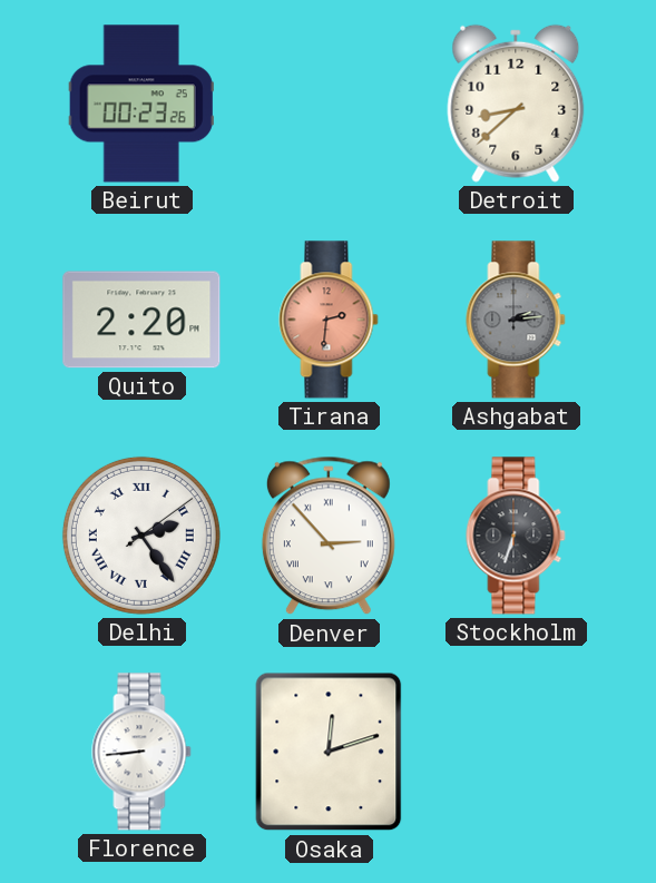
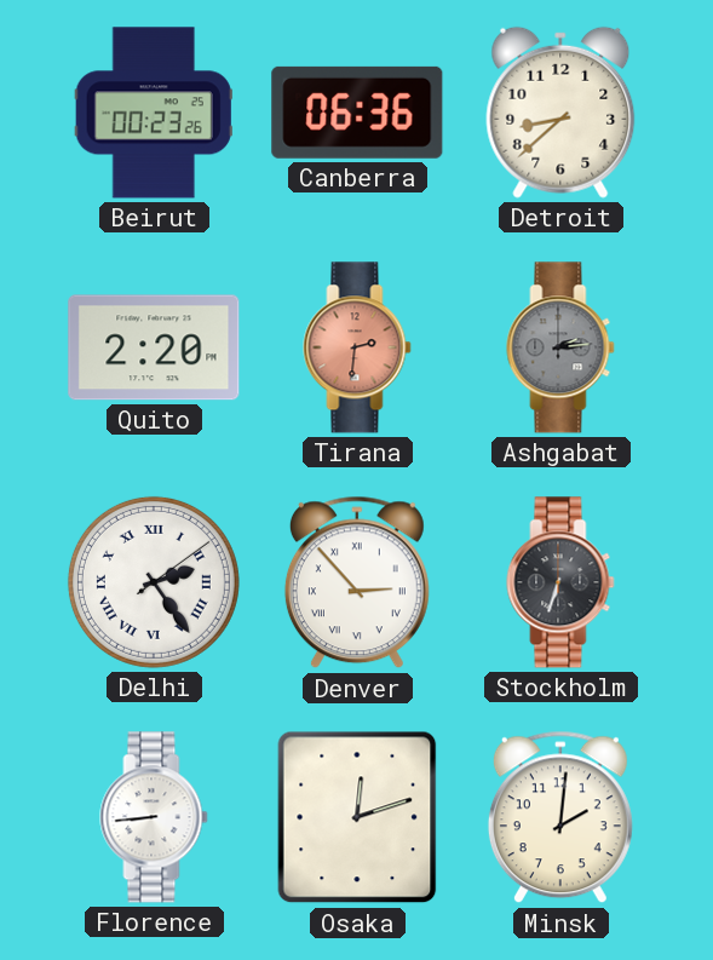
Canberra: none -> 06:36 (357, 113)
Minsk: none -> 2:01 (560, 817)
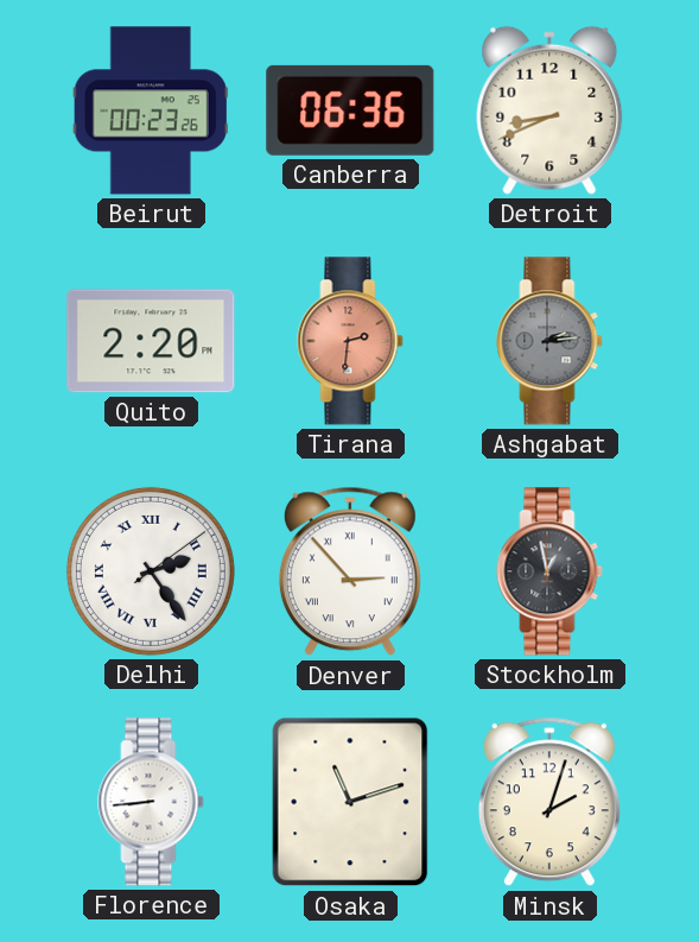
Detroit: 8:38 -> 8:41 (549, 110)
Stockholm: 6:33 -> 12:58 (549, 571)
Osaka: 12:12 -> 11:12 (350, 802)
Minsk: 2:01 -> 2:03 (549, 802)
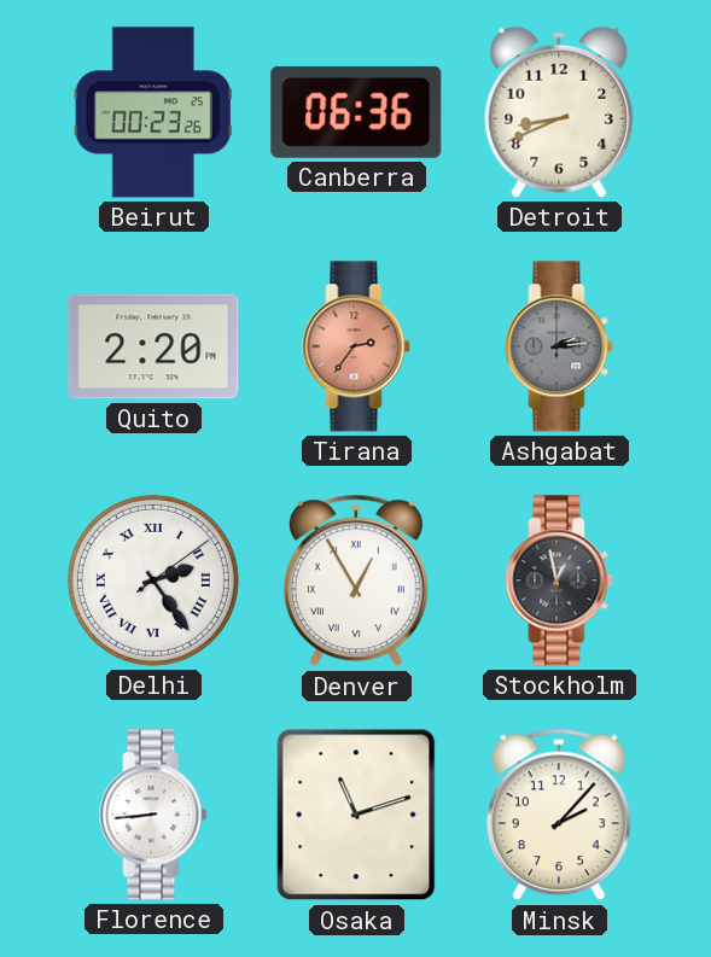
Tirana: 2:31 -> 2:36 (356, 346)
Denver: 2:53 -> 12:55 (356, 580)
Minsk: 2:03 -> 2:07 (559, 815)
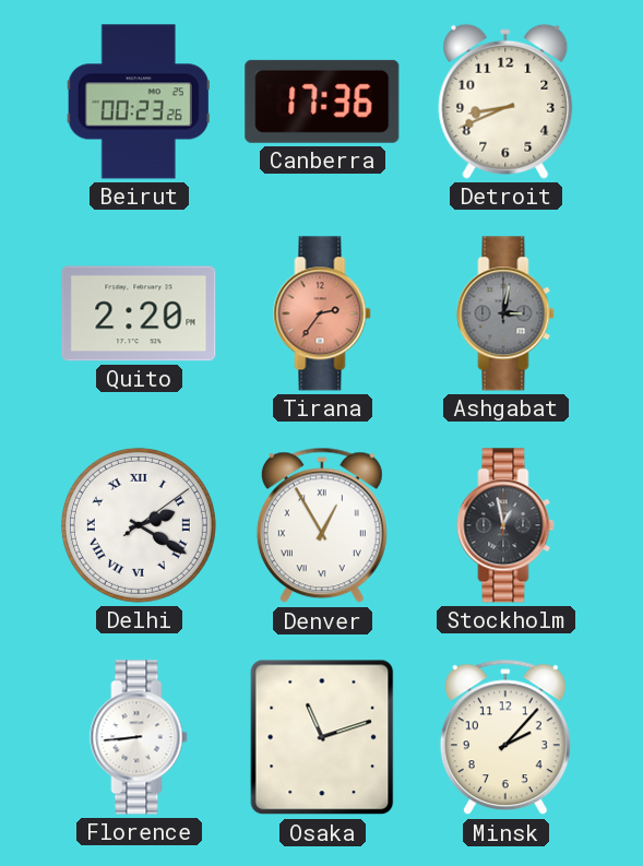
Canberra: 06:36 -> 17:36 (322, 102)
Ashgabat: 2:14 -> 3:02 (505, 313)
Delhi: 2:24 -> 2:20 (139, 525)
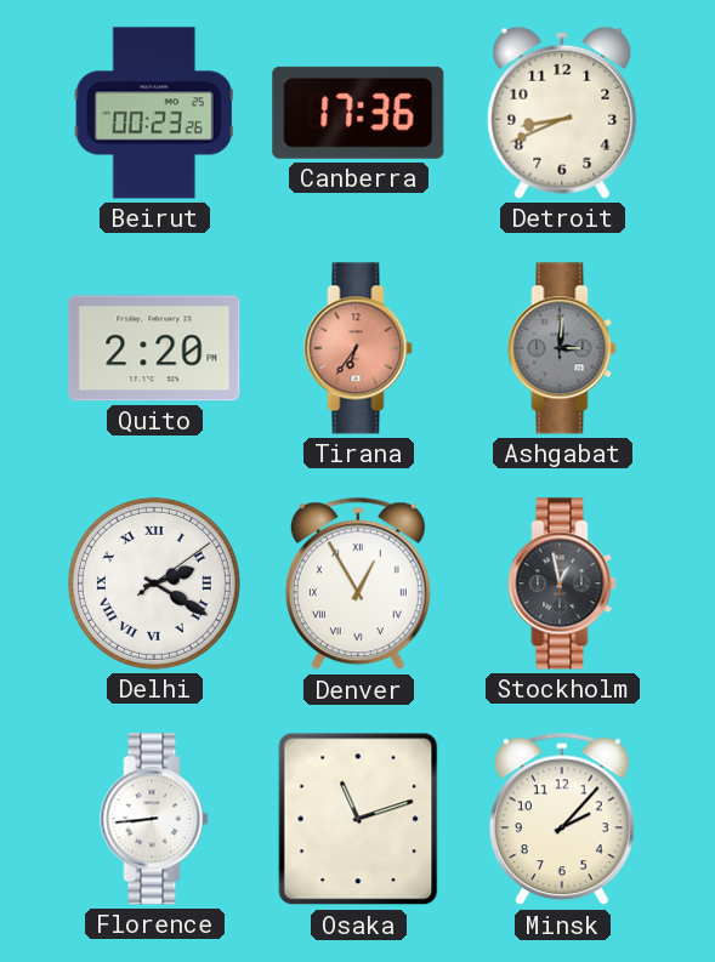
Tirana: 2:36 -> 6:36 (358, 348)
Ashgabat: 3:02 -> 3:01 (562, 348)
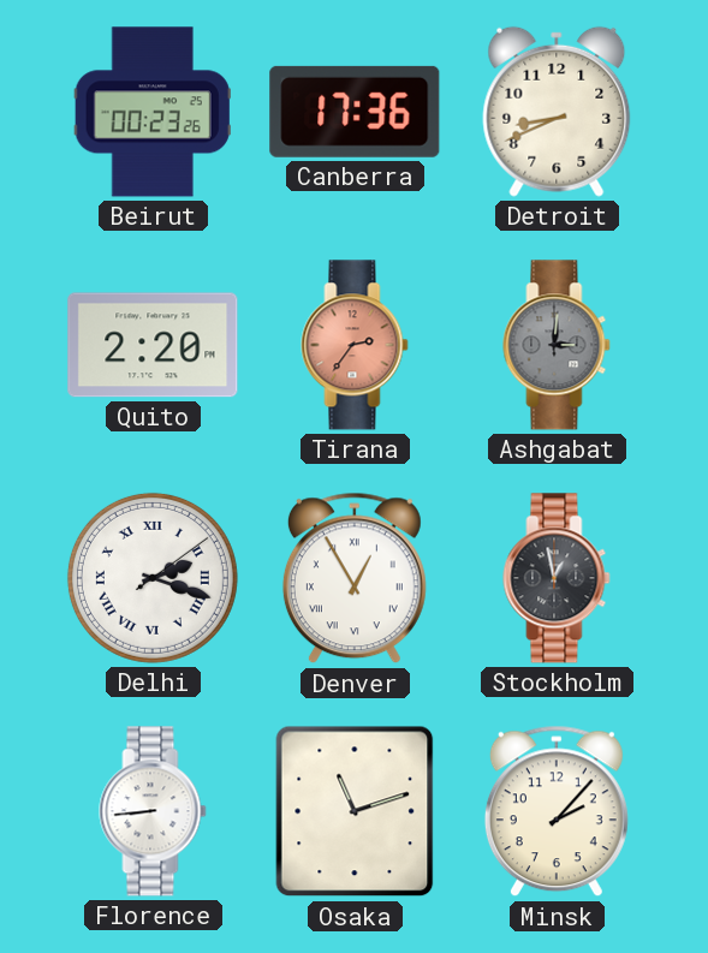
Tirana: 6:36 -> 2:36 (355, 345)
Delhi: 2:20 -> 2:18 (153, 578)
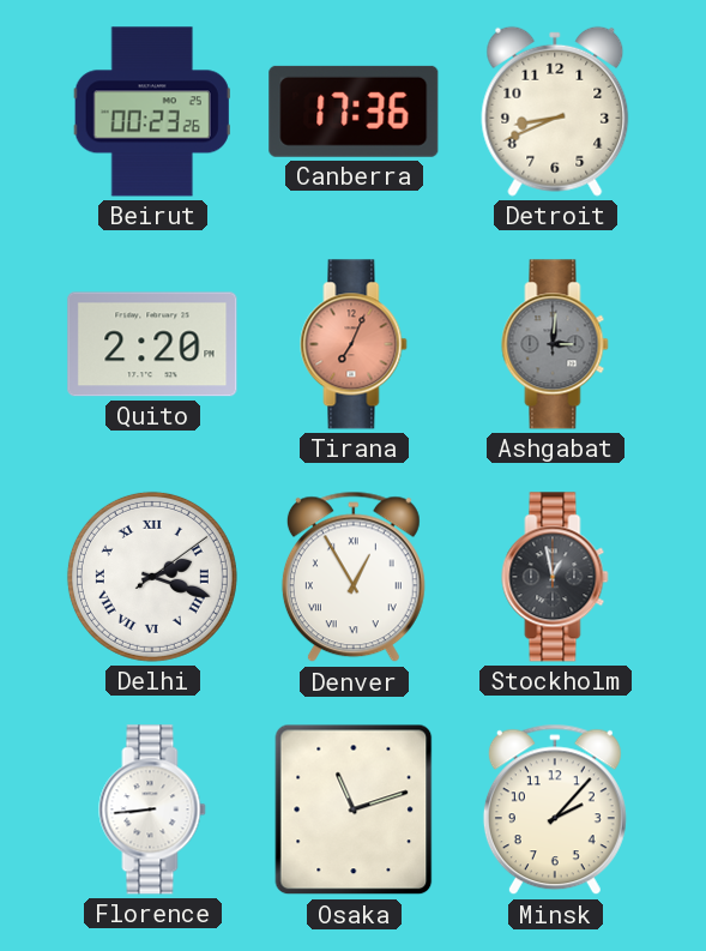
Tirana: 2:36 -> 7:04 (354, 344)
